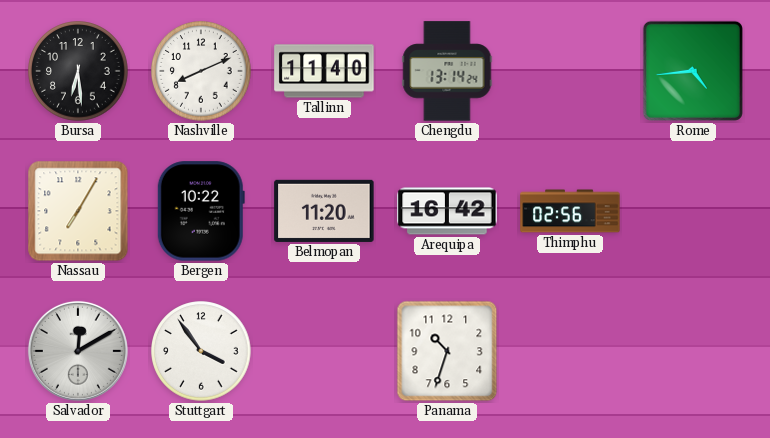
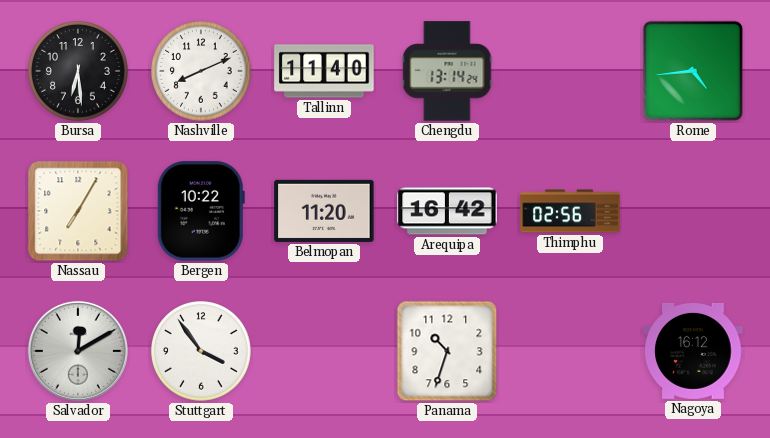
Nagoya: none -> 16:12 (693, 351)
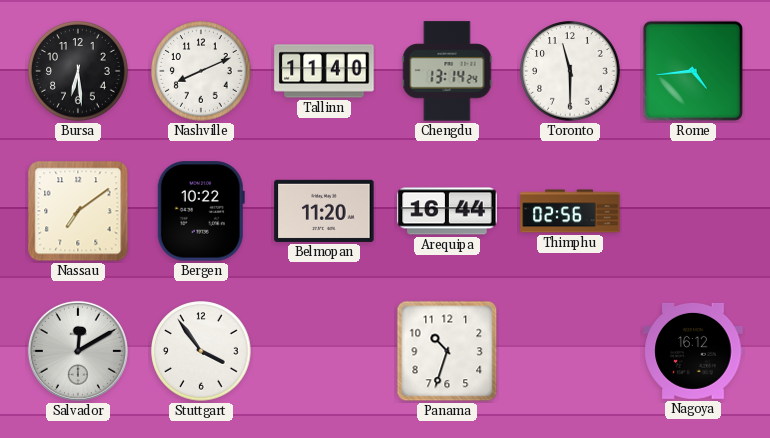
Toronto: none -> 11:30 (570, 71)
Nassau: 7:05 -> 7:09 (78, 211)
Arequipa: 16:42 -> 16:44 (447, 211)
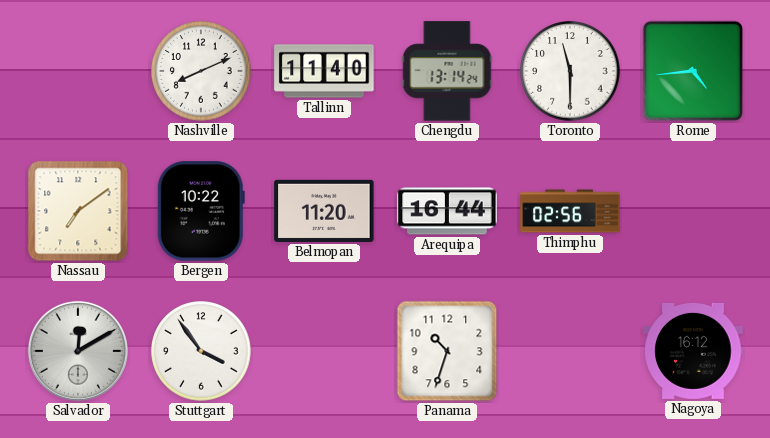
Bursa: 6:29 -> none (78, 71)
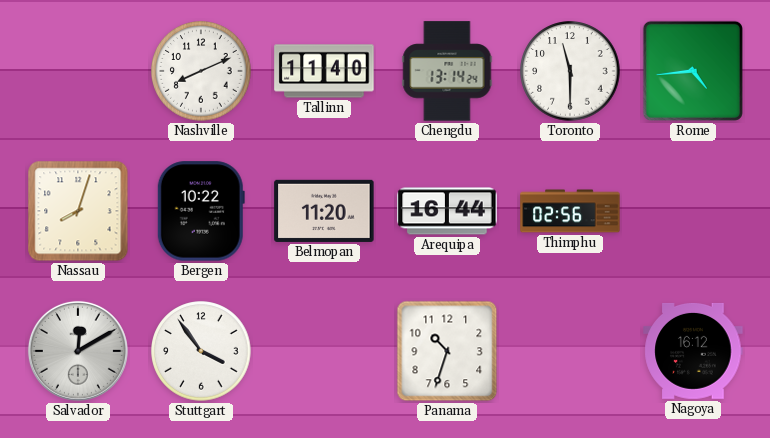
Nassau: 7:09 -> 8:03 (78, 211)
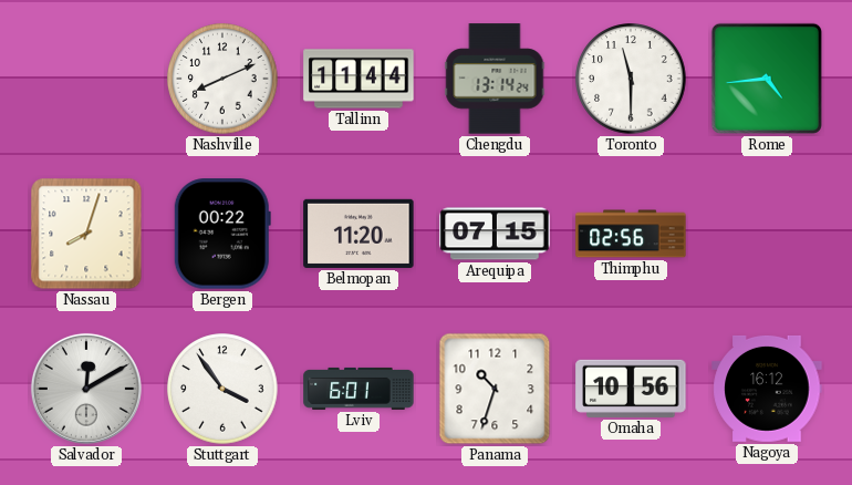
Tallinn: 11:40 -> 11:44 (359, 79)
Bergen: 10:22 -> 00:22 (222, 234)
Arequipa: 16:44 -> 07:15 (495, 234)
Lviv: none -> 6:01 (359, 389)
Omaha: none -> 10:56 (631, 389)
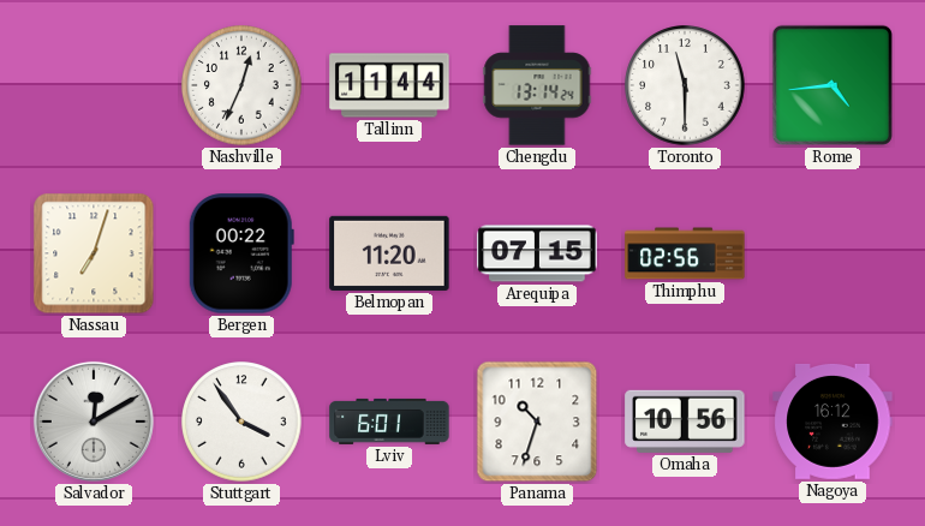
Nashville: 8:11 -> 12:34 (241, 85)
Nassau: 8:03 -> 7:03 (94, 253)
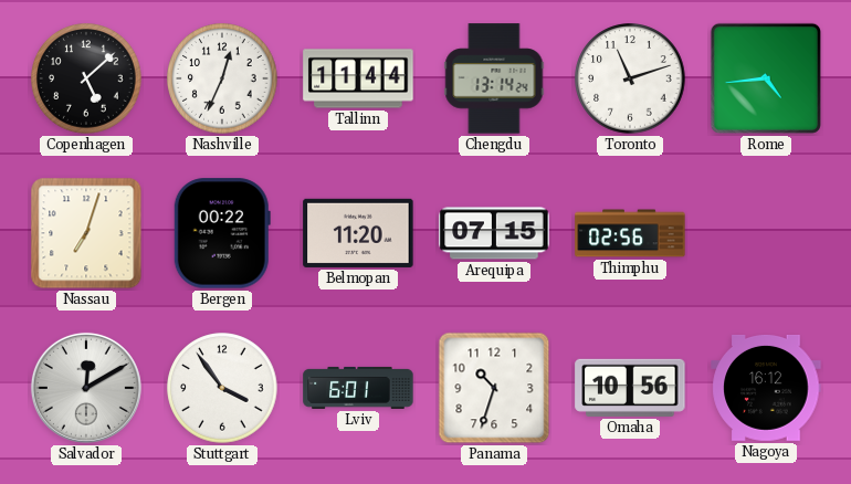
Copenhagen: none -> 5:08 (86, 78)
Toronto: 11:30 -> 11:12 (630, 78)
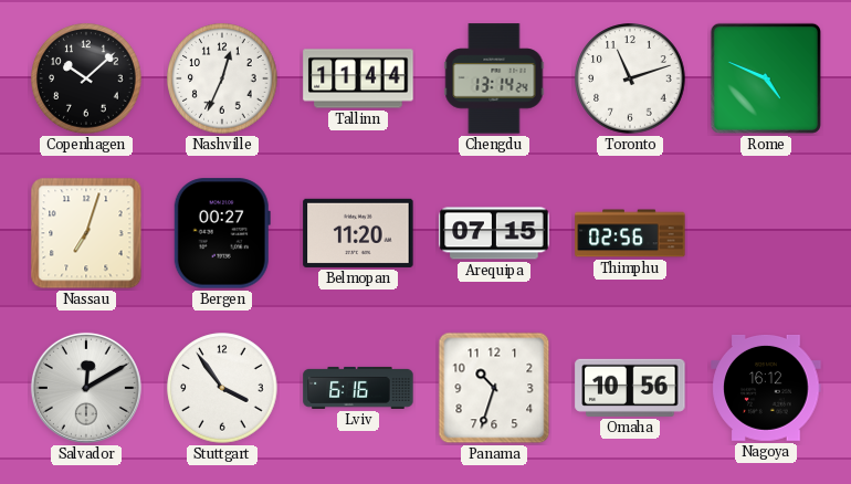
Copenhagen: 5:08 -> 10:08 (86, 78)
Rome: 4:44 -> 4:49 (766, 78)
Bergen: 00:22 -> 00:27 (222, 233)
Lviv: 6:01 -> 6:16 (358, 388)
